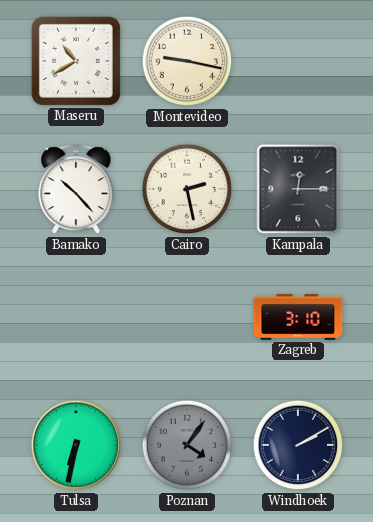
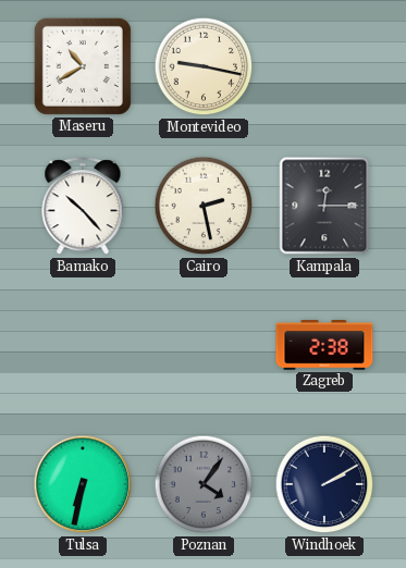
Zagreb: 3:10 -> 2:38 (324, 346)
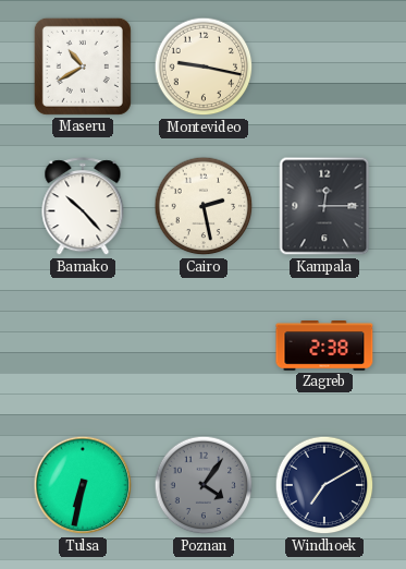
Windhoek: 2:10 -> 7:10 (324, 485)
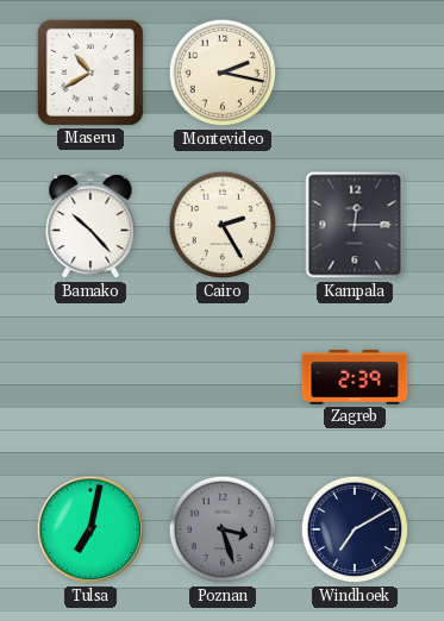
Montevideo: 9:17 -> 2:17 (223, 73)
Cairo: 2:28 -> 2:25 (223, 225)
Zagreb: 2:38 -> 2:39 (355, 378)
Tulsa: 6:32 -> 7:02 (90, 529)
Poznan: 4:06 -> 3:27 (223, 529)
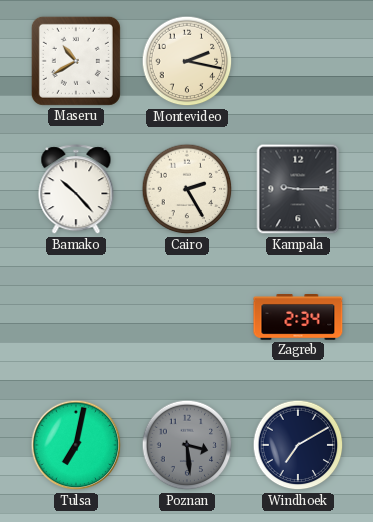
Kampala: 12:15 -> 9:15 (298, 189)
Zagreb: 2:39 -> 2:34 (298, 318)
Poznan: 3:27 -> 3:29 (187, 445)
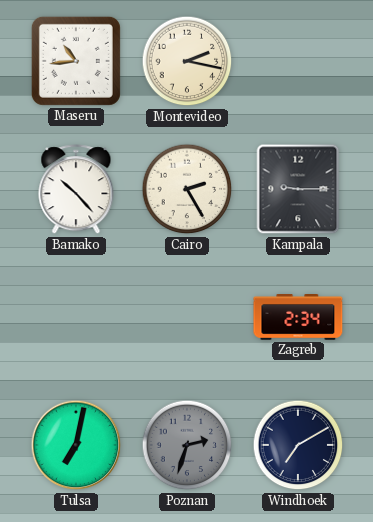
Maseru: 10:40 -> 10:44 (76, 61)
Poznan: 3:29 -> 2:33 (187, 445)
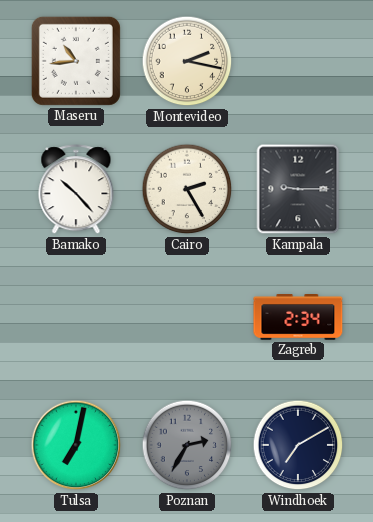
Poznan: 2:33 -> 2:35 (187, 445)
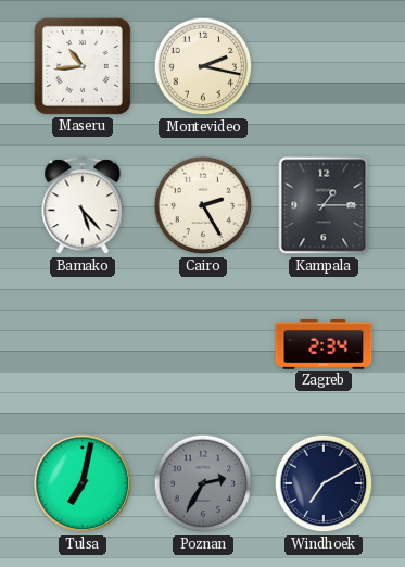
Bamako: 10:23 -> 5:23 (83, 206)
Kampala: 9:15 -> 1:15 (324, 205)
